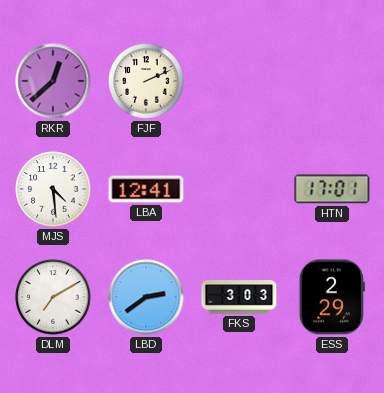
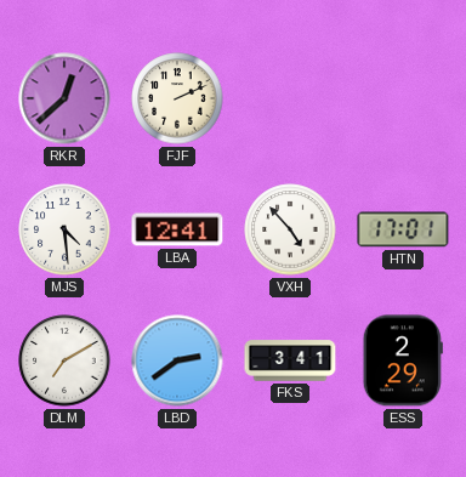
VXH: none -> 4:53 (290, 229)
FKS: 3:03 -> 3:41 (290, 360)
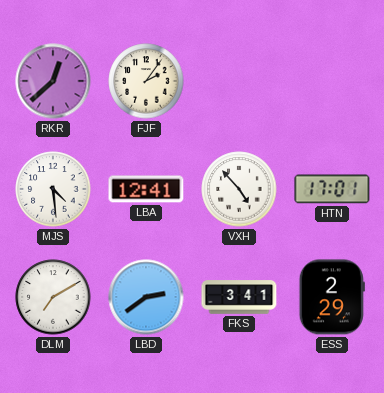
FJF: 2:11 -> 2:06 (146, 81)
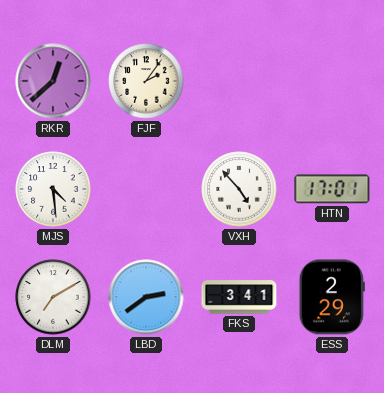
LBA: 12:41 -> none (146, 189)
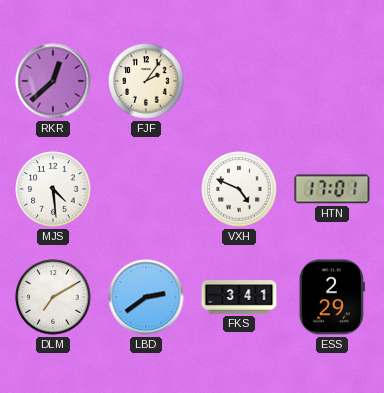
VXH: 4:53 -> 4:49 (239, 189)
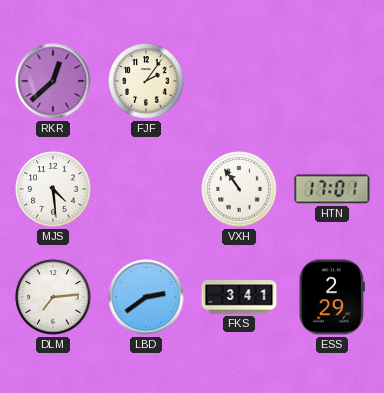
VXH: 4:49 -> 10:54 (239, 189)
DLM: 7:10 -> 7:14 (53, 297)
